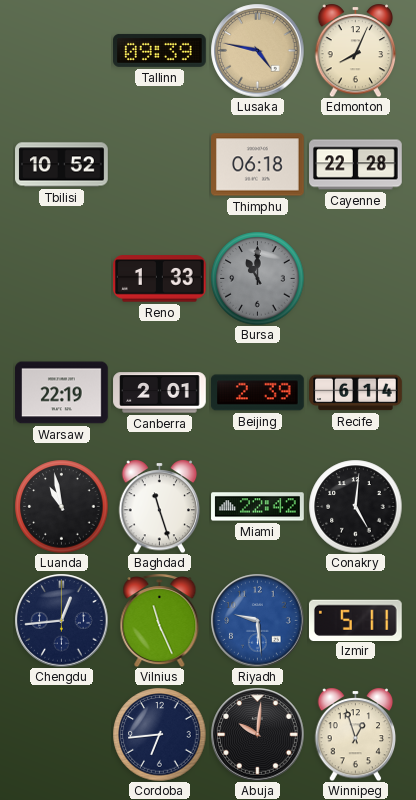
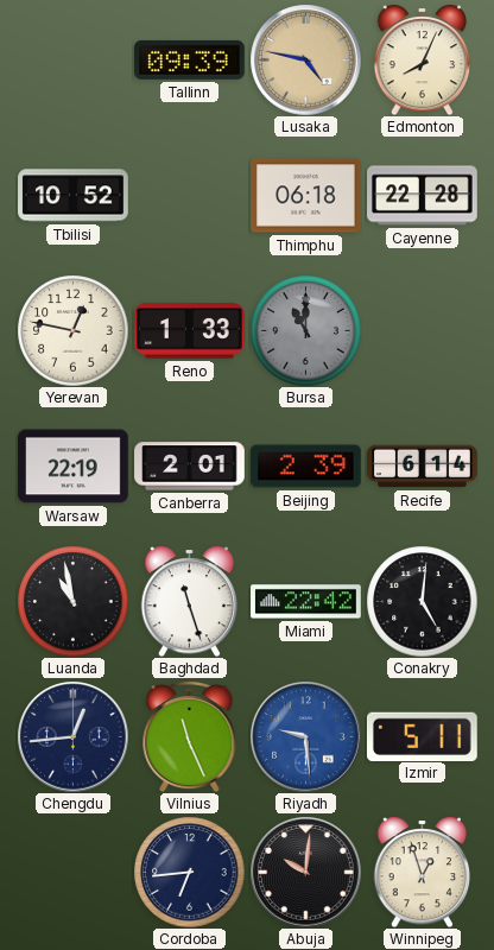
Yerevan: none -> 12:47 (72, 330)
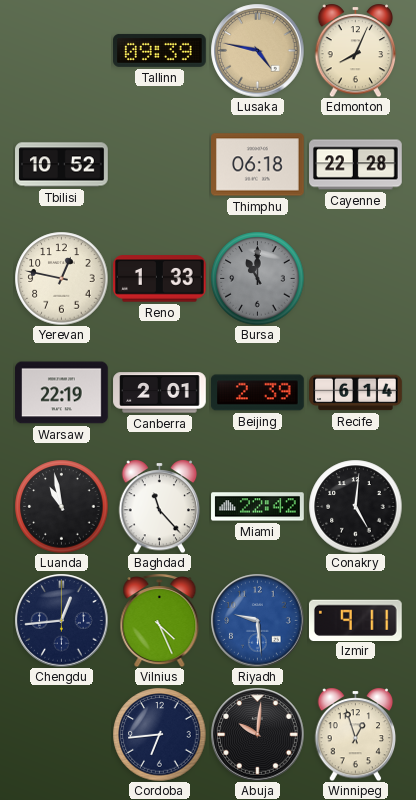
Baghdad: 11:27 -> 11:23 (160, 506)
Vilnius: 11:26 -> 4:26 (160, 621)
Izmir: 5:11 -> 9:11 (355, 620)
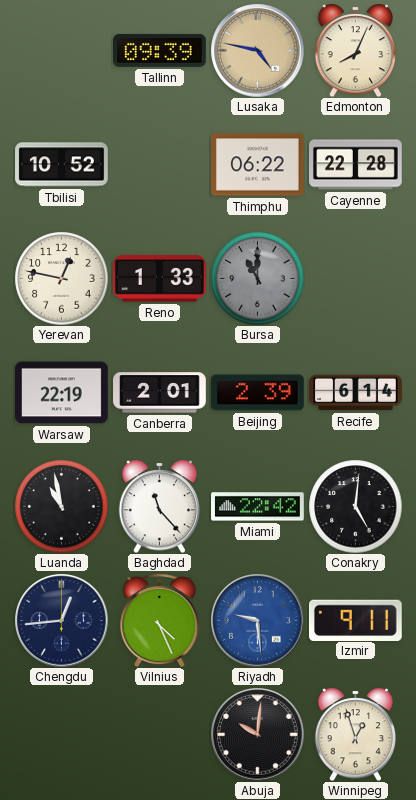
Thimphu: 06:18 -> 06:22 (258, 165)
Cordoba: 6:44 -> none (159, 734)
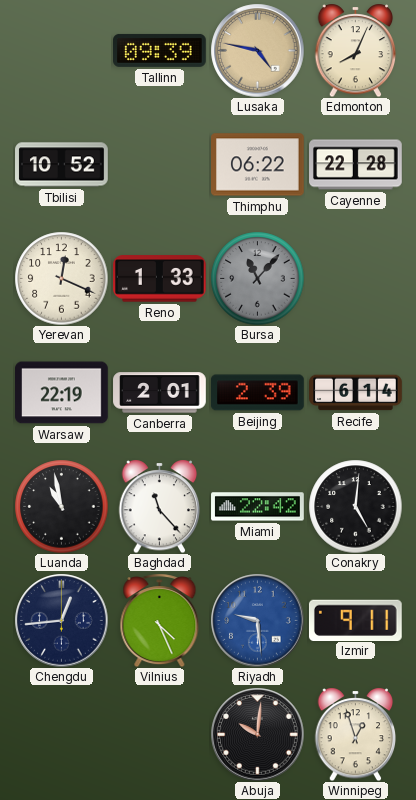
Yerevan: 12:47 -> 12:19 (61, 278)
Bursa: 11:00 -> 11:07 (257, 278)
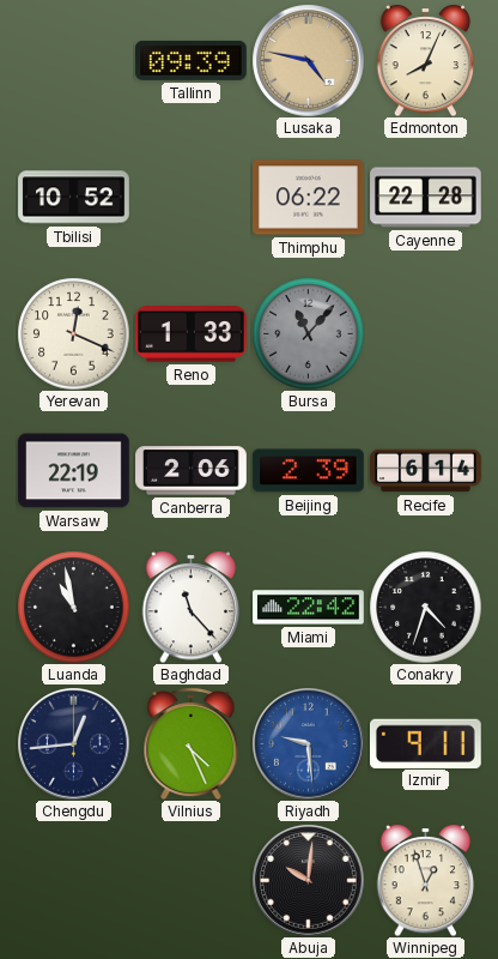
Canberra: 2:01 -> 2:06 (192, 471)
Conakry: 5:01 -> 4:33 (425, 607)
